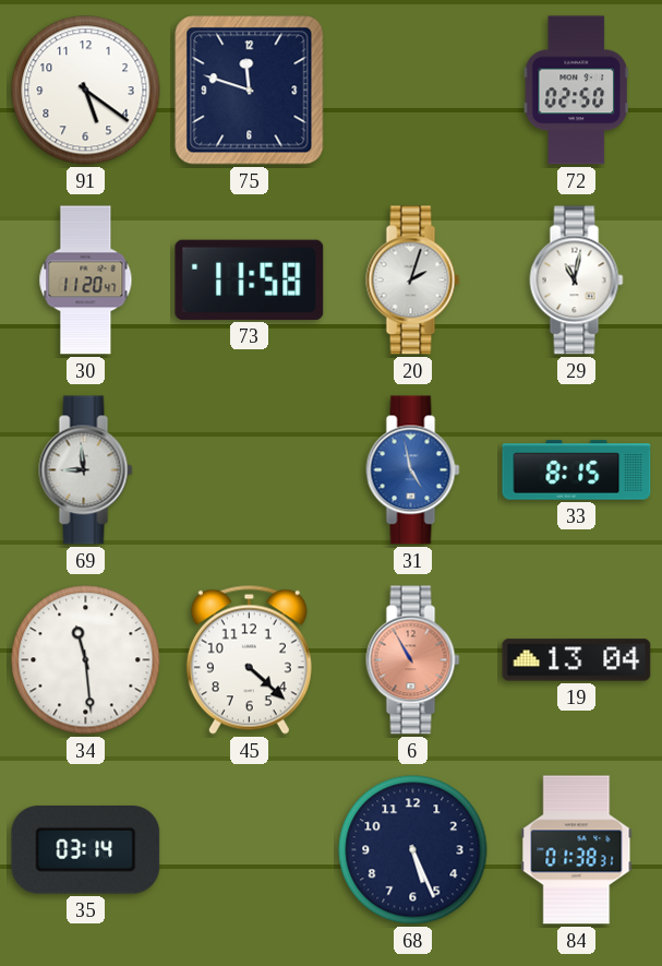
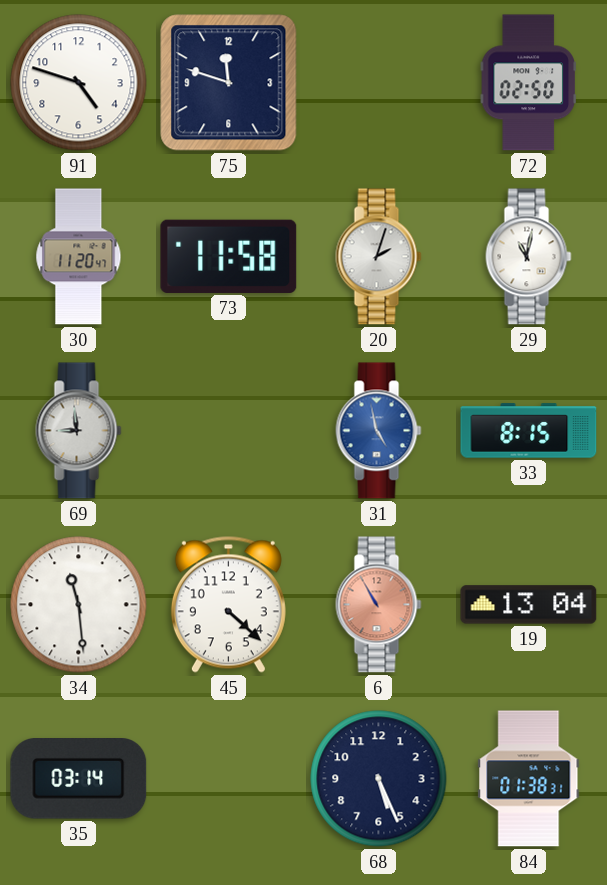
91: 5:21 -> 4:48 (79, 83)
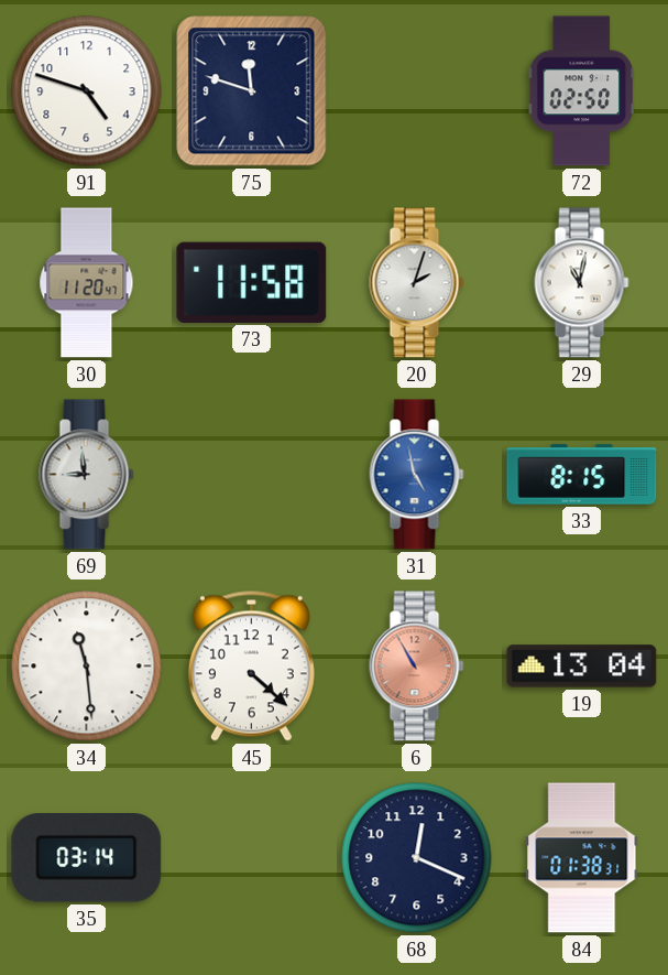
68: 5:26 -> 12:19 (417, 858)
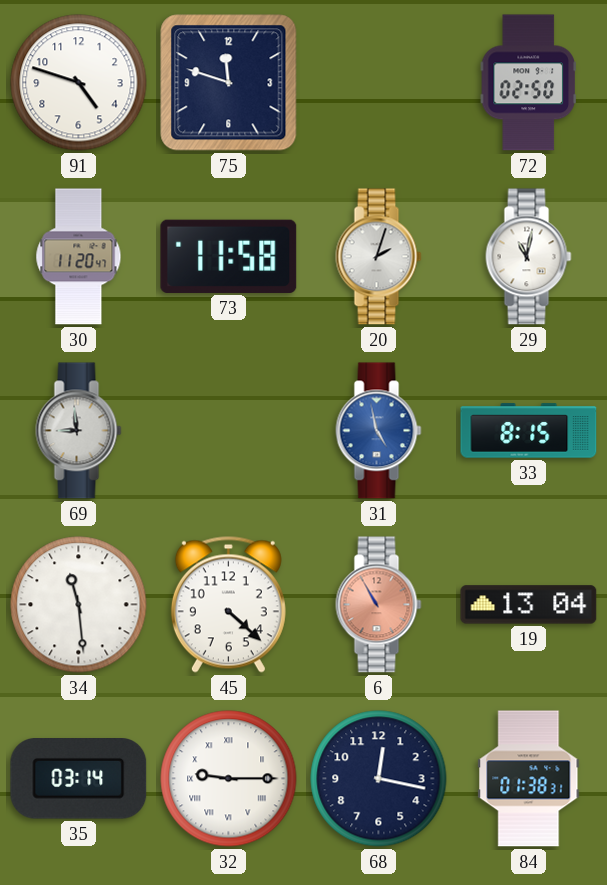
32: none -> 9:15 (229, 779)
68: 12:19 -> 12:17 (379, 779)
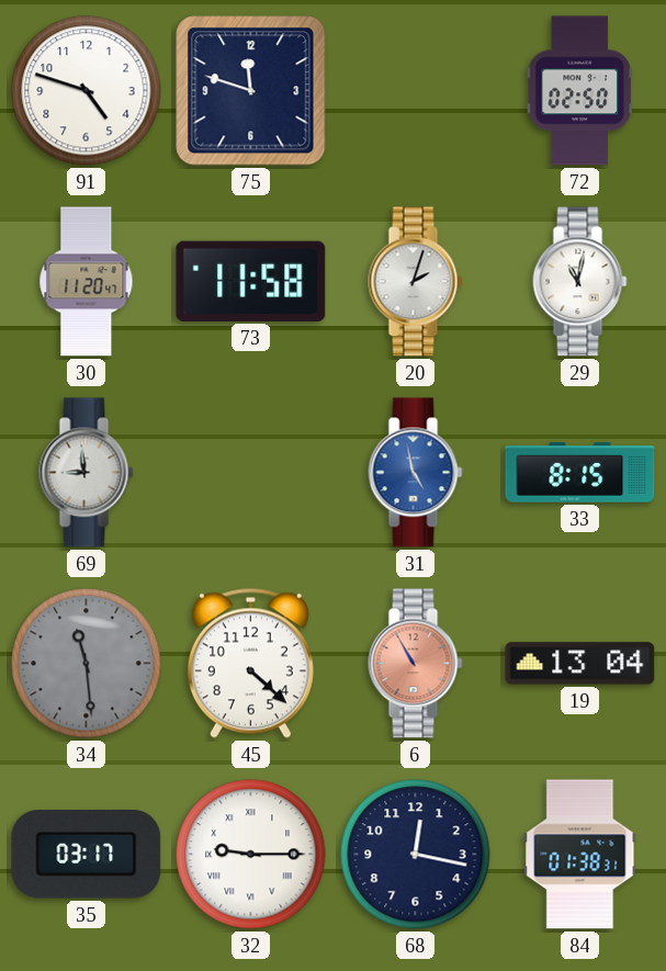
34 dial: white -> grey (87, 664)
35: 03:14 -> 03:17 (87, 855)
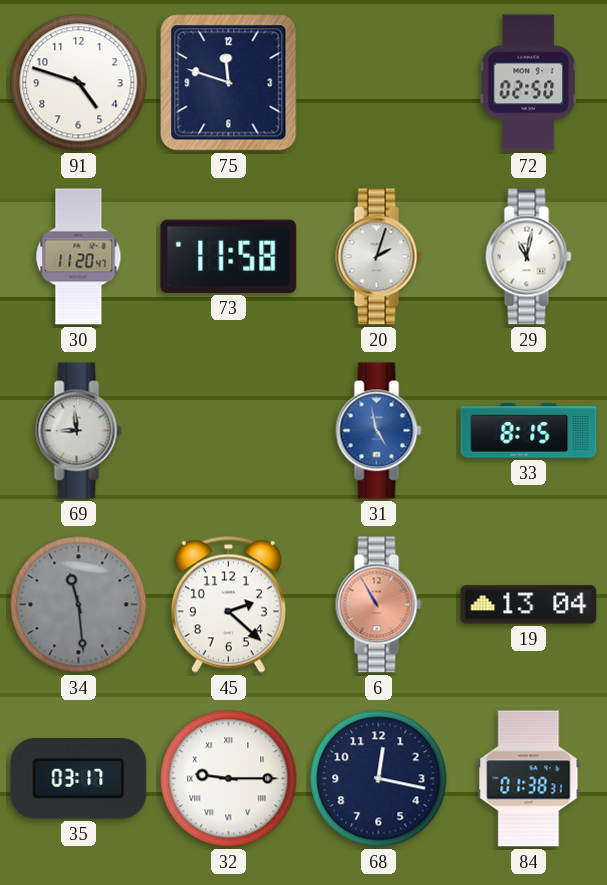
45: 4:22 -> 2:22 (228, 604)
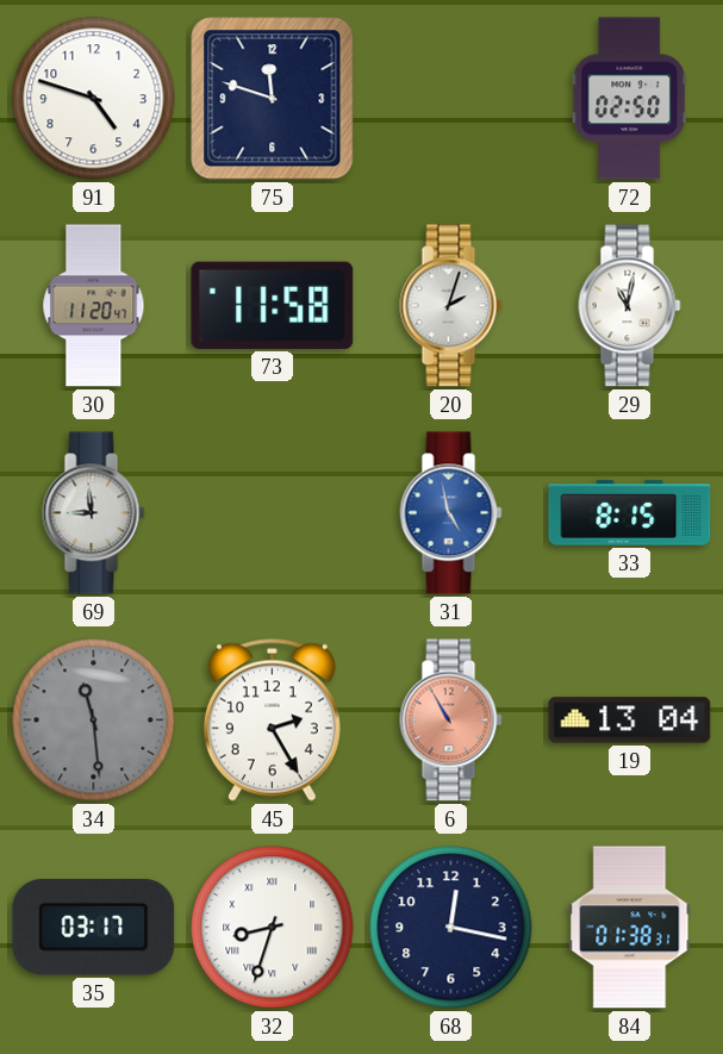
45: 2:22 -> 2:25 (272, 719)
32: 9:15 -> 8:33 (273, 928)
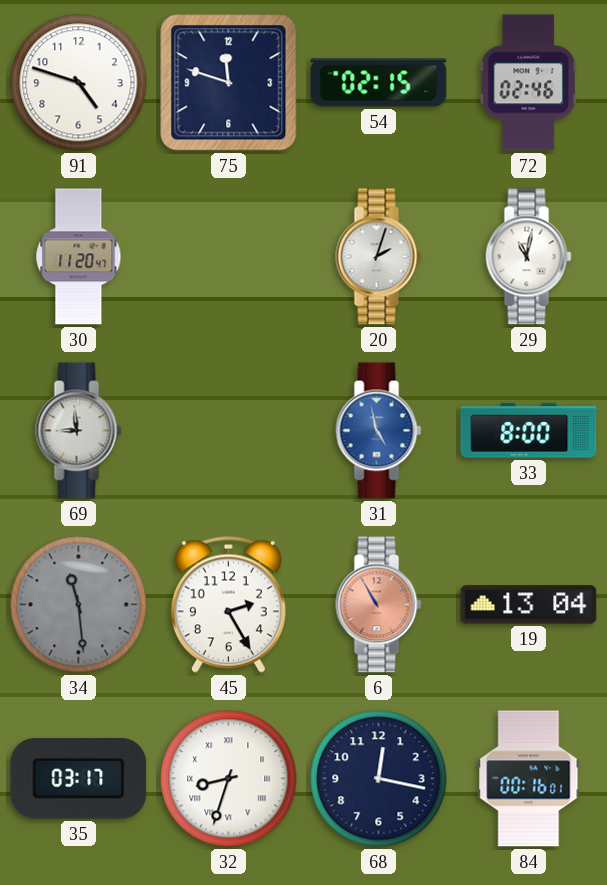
54: none -> 02:15 (379, 83)
72: 02:50 -> 02:46 (528, 83)
73: 11:58 -> none (273, 305)
33: 8:15 -> 8:00 (529, 431)
84: 01:38 -> 00:16 (529, 779)
